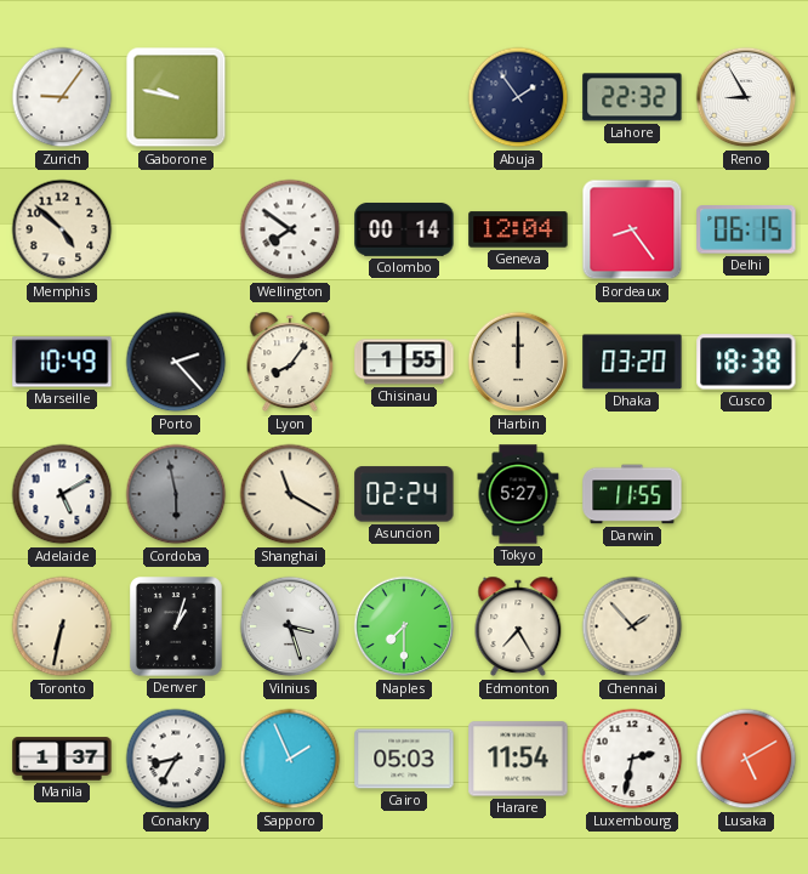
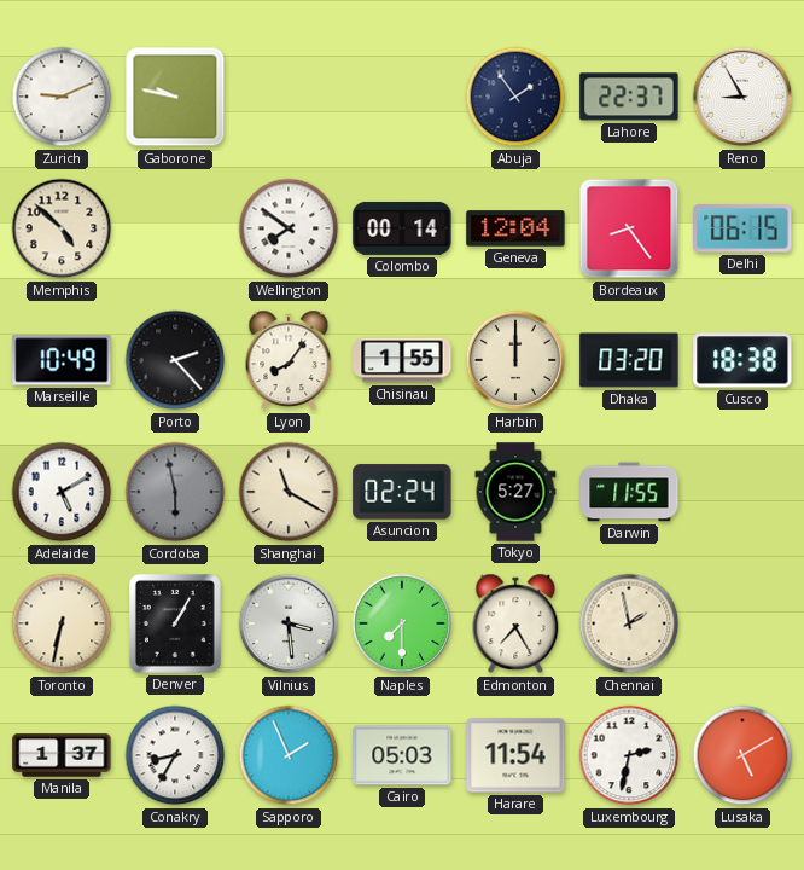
Zurich: 9:06 -> 9:11 (62, 97)
Lahore: 22:32 -> 22:37 (629, 97)
Denver: 1:03 -> 1:05 (176, 625)
Vilnius: 3:27 -> 3:29 (289, 623)
Chennai: 1:53 -> 1:58 (629, 623)
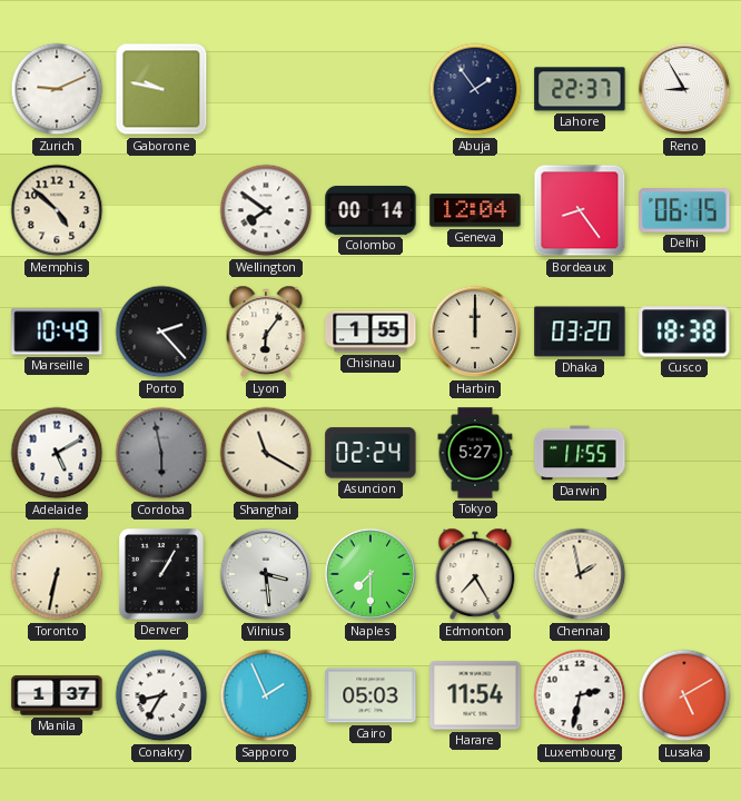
Lyon: 8:06 -> 6:06 (266, 332)
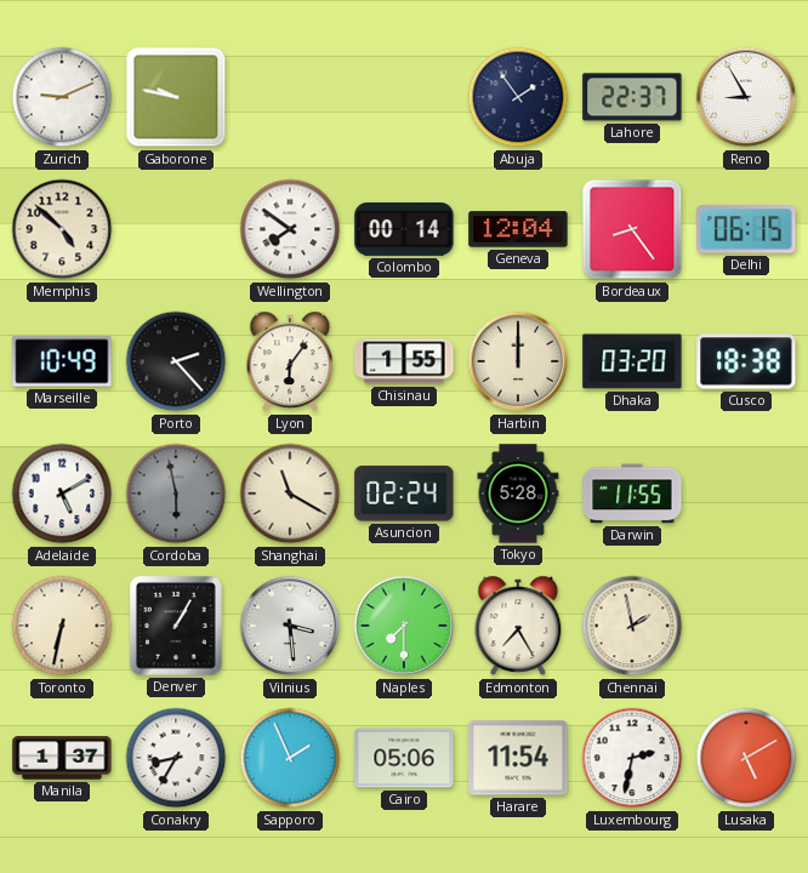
Tokyo: 5:27 -> 5:28 (518, 493)
Cairo: 05:03 -> 05:06 (404, 758)
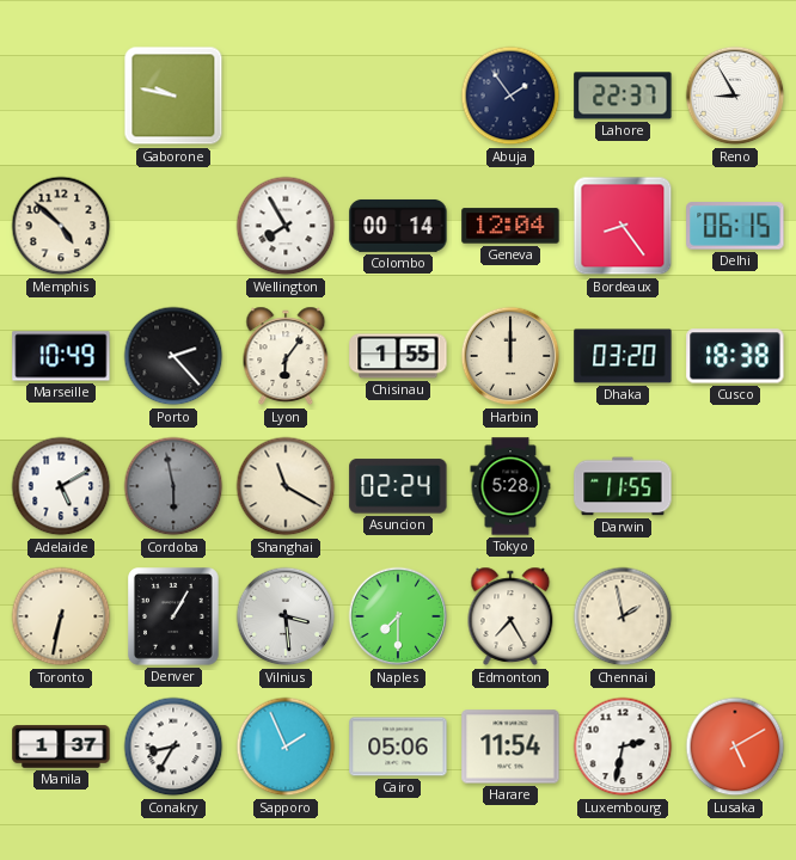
Zurich: 9:11 -> none (62, 97)
Wellington: 7:51 -> 7:55 (286, 226)
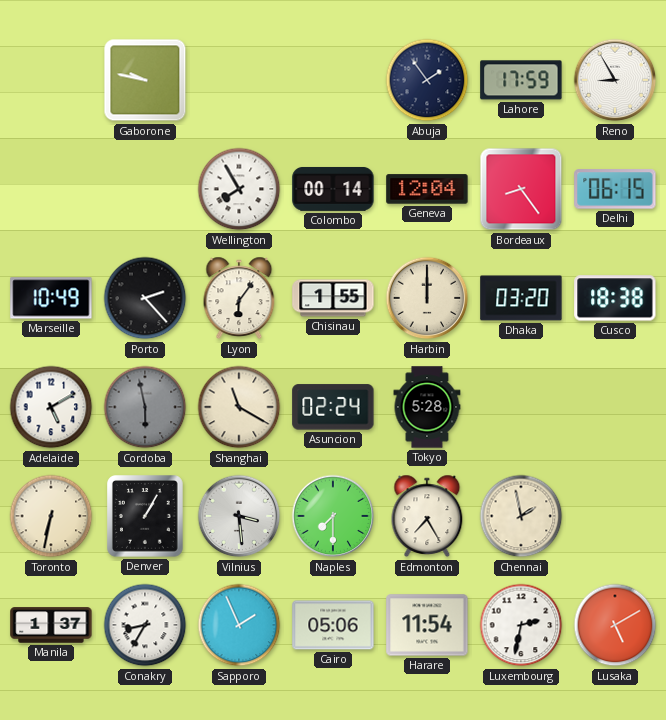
Lahore: 22:37 -> 17:59 (521, 80)
Memphis: 4:52 -> none (61, 226)
Darwin: 11:55 -> none (623, 486)
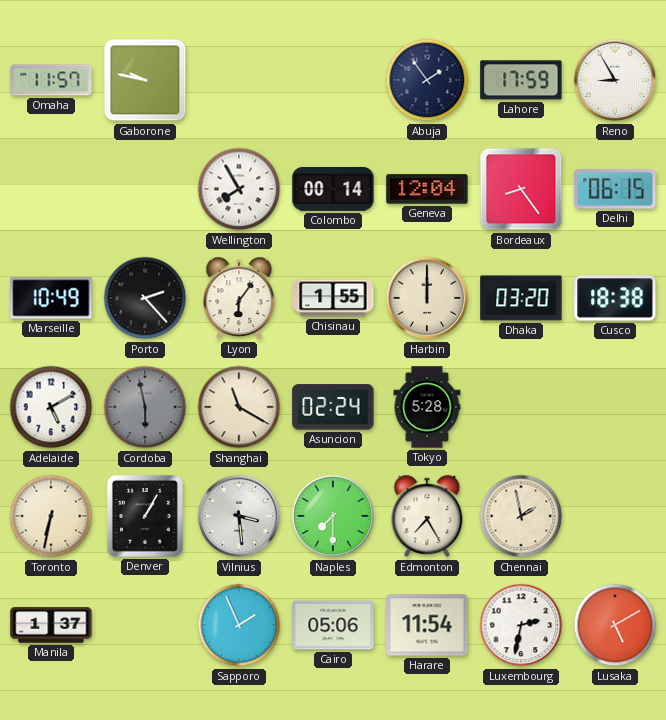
Omaha: none -> 11:57 (51, 80)
Conakry: 8:35 -> none (145, 625)
